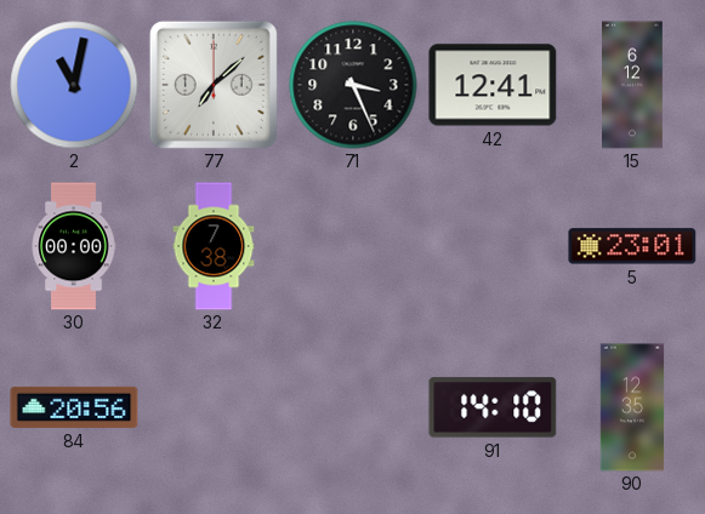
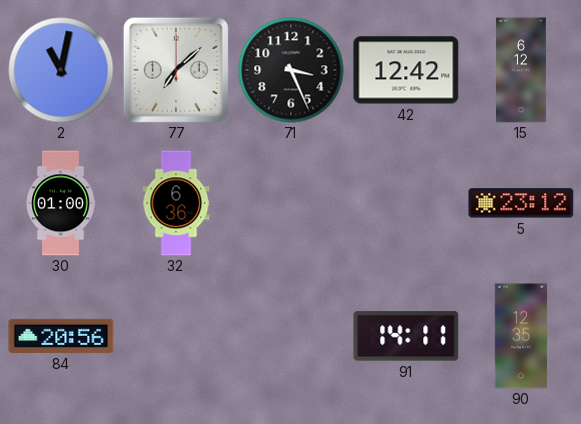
42: 12:41 -> 12:42 (406, 70)
30: 00:00 -> 01:00 (61, 203)
32: 7:38 -> 6:36 (176, 203)
5: 23:01 -> 23:12 (521, 203)
91: 14:10 -> 14:11 (406, 336)
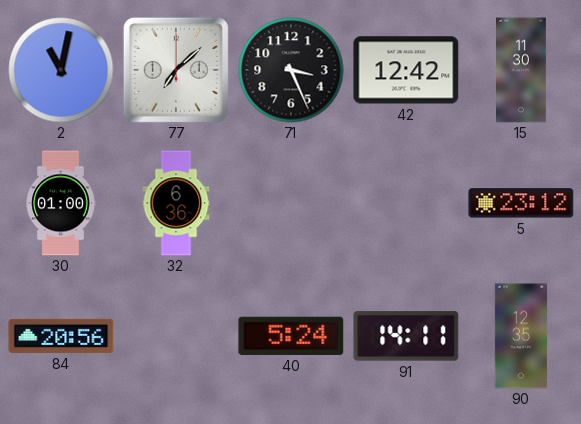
15: 6:12 -> 11:30 (522, 70)
40: none -> 5:24 (291, 336)
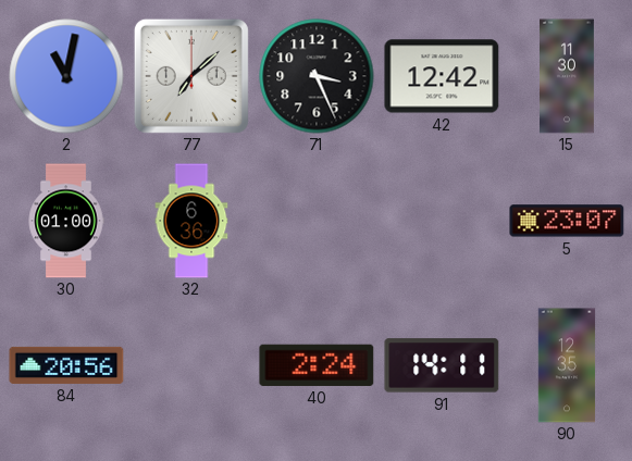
5: 23:12 -> 23:07 (567, 221)
40: 5:24 -> 2:24 (317, 365)
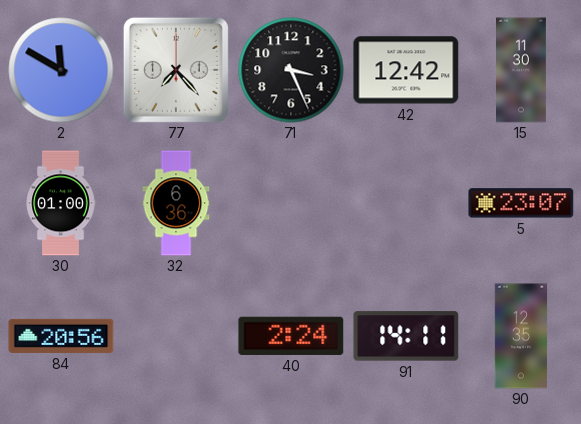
2: 11:02 -> 11:50 (61, 70)
77: 7:08 -> 7:23 (176, 70)
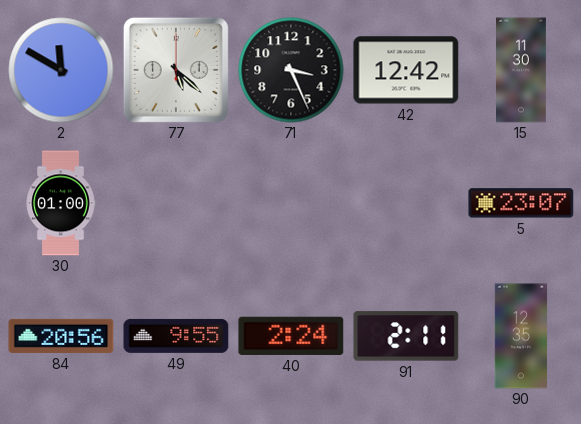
77: 7:23 -> 5:22 (176, 70)
32: 6:36 -> none (176, 203)
49: none -> 9:55 (176, 336)
91: 14:11 -> 2:11 (406, 336)
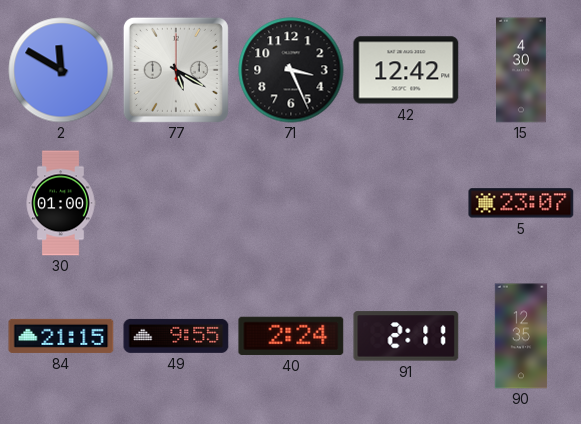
77: 5:22 -> 5:20 (176, 70)
15: 11:30 -> 4:30 (522, 70)
84: 20:56 -> 21:15 (61, 336)
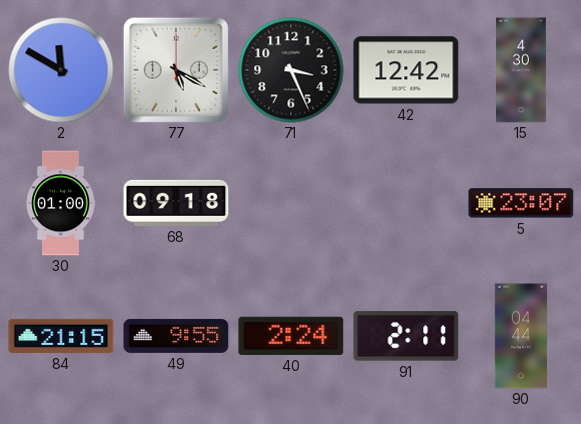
68: none -> 09:18 (176, 203)
90: 12:35 -> 04:44 (521, 336)
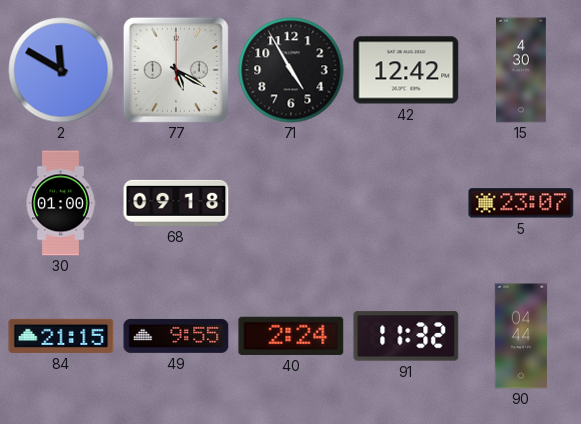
71: 3:26 -> 4:55 (291, 70)
91: 2:11 -> 11:32 (406, 336)
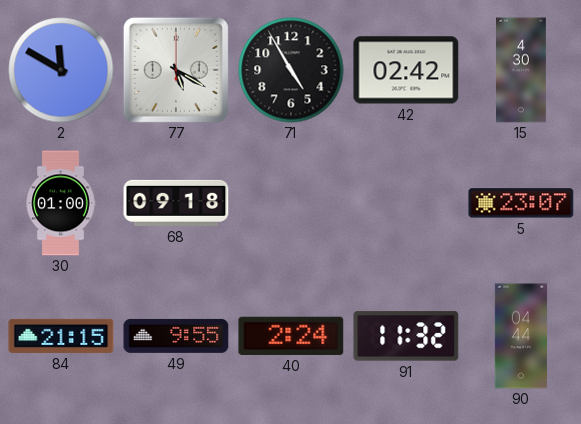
42: 12:42 -> 02:42 (406, 70)
